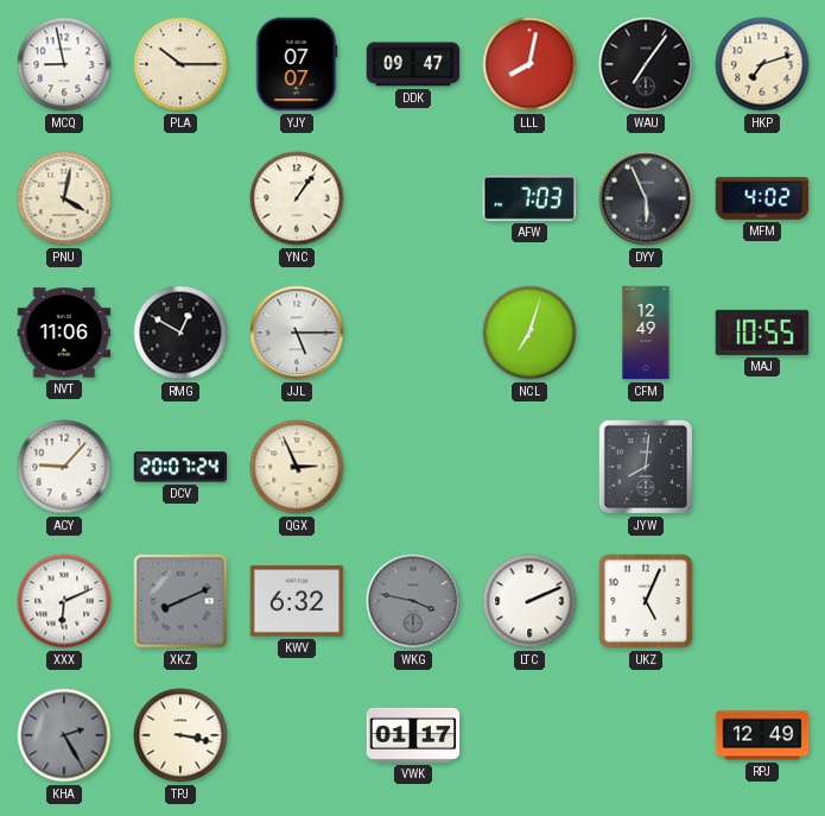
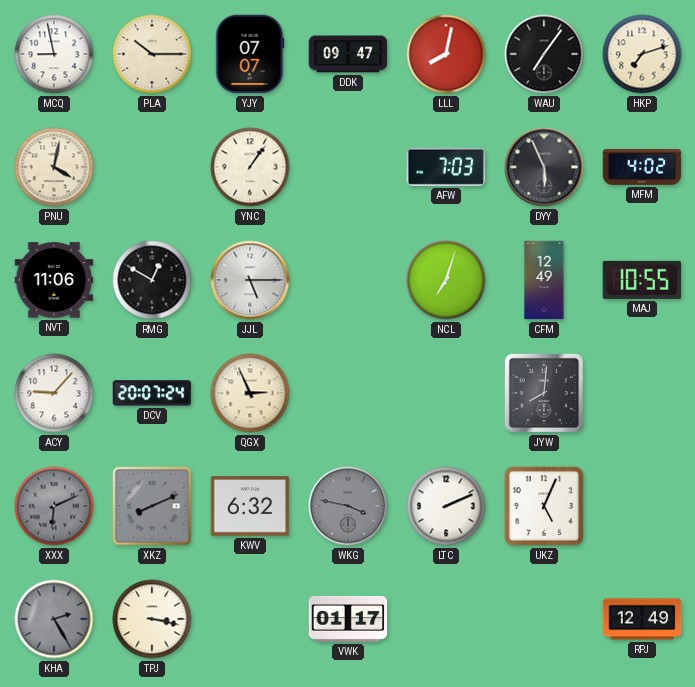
XXX dial: white -> grey (54, 506)
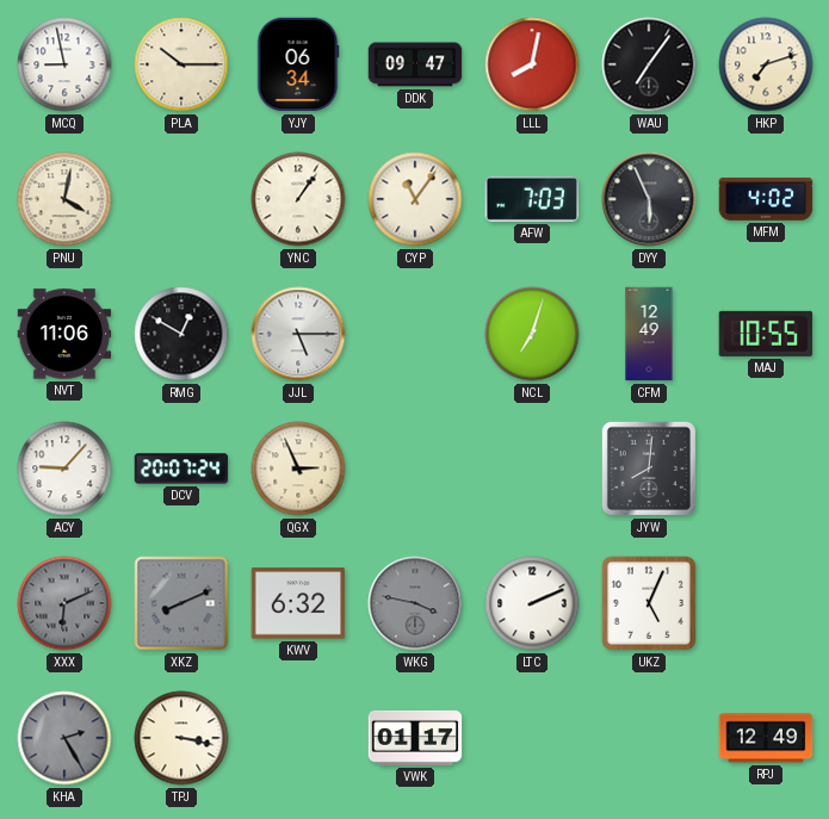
YJY: 07:07 -> 06:34 (298, 64)
CYP: none -> 11:06 (415, 199)
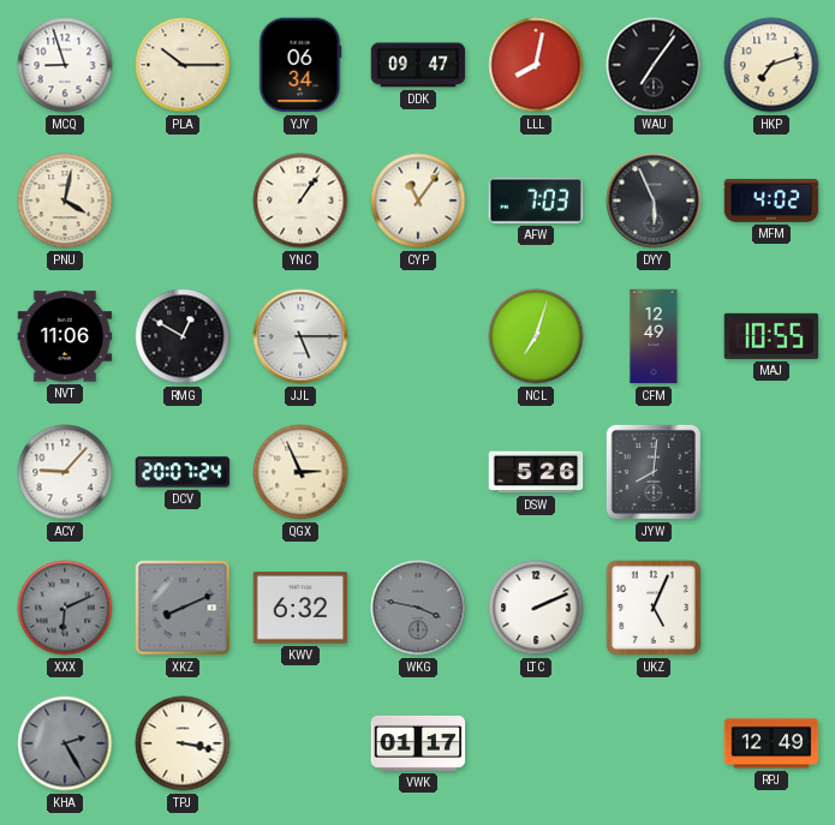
MCQ: 8:58 -> 8:57 (65, 65)
DSW: none -> 5:26 (536, 472)
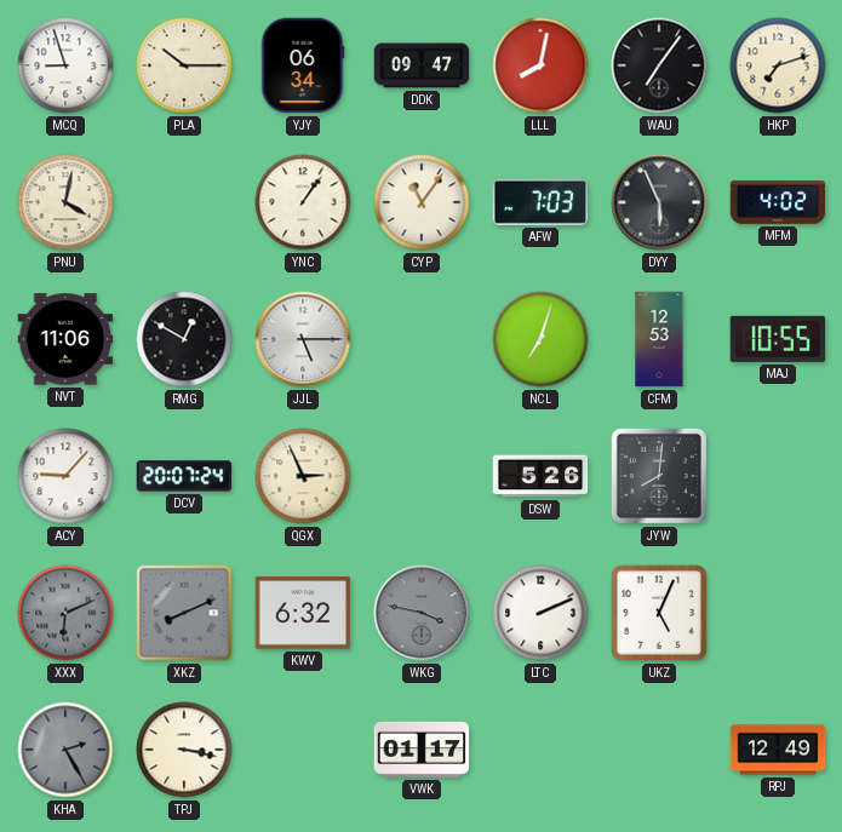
CFM: 12:49 -> 12:53 (659, 339)
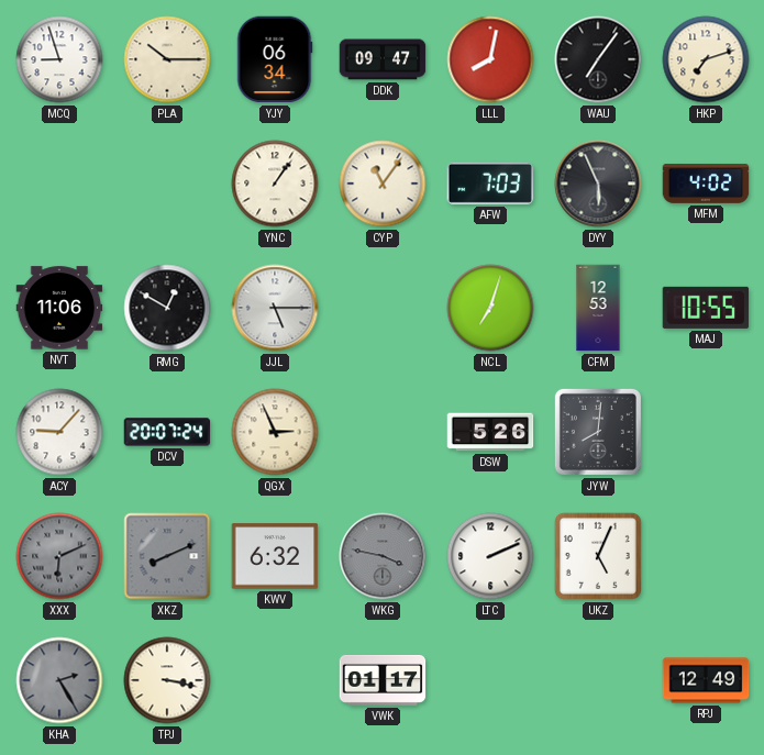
PNU: 4:02 -> none (65, 202)
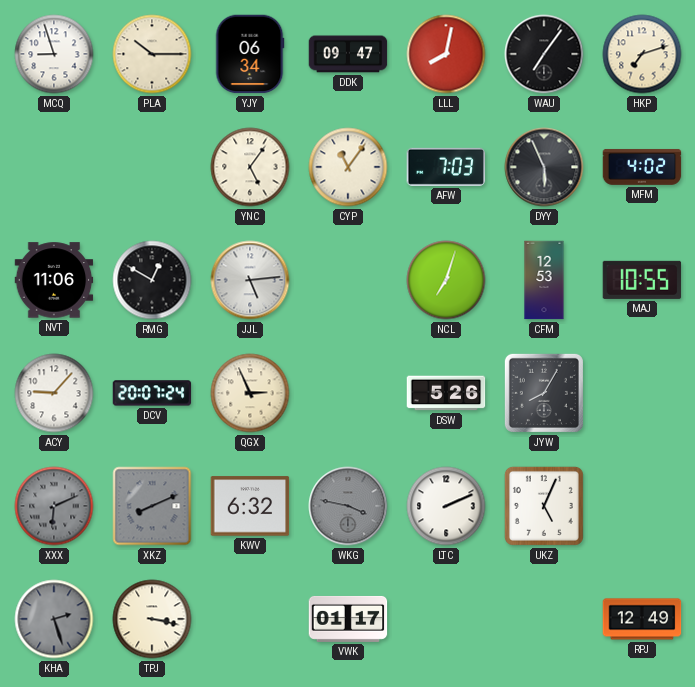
YNC: 1:06 -> 5:06 (250, 167)
JJL: 5:15 -> 5:14 (250, 280)
JYW: 8:01 -> 8:05 (544, 393)
KHA: 2:25 -> 2:27 (54, 619)
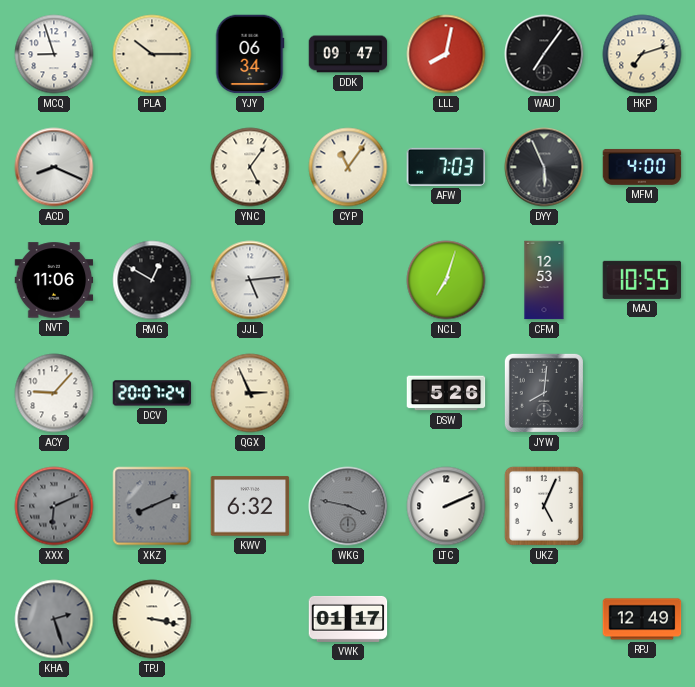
ACD: none -> 8:19 (54, 167)
MFM: 4:02 -> 4:00 (642, 167)
JYW: 8:05 -> 8:01 (544, 393)
